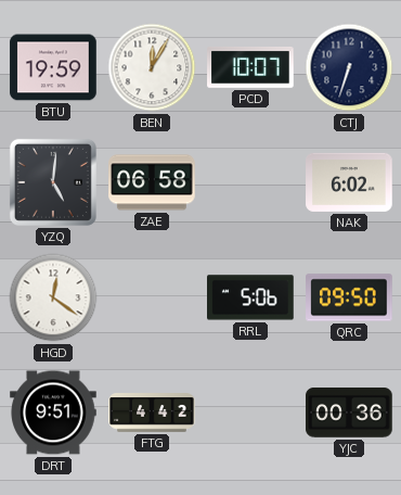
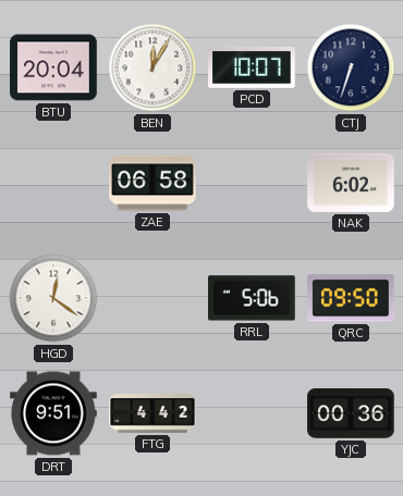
BTU: 19:59 -> 20:04 (53, 67)
YZQ: 5:01 -> none (53, 182)
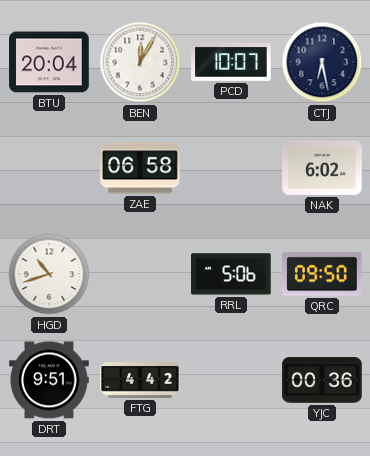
CTJ: 6:33 -> 6:28 (322, 62)
HGD: 12:21 -> 10:42 (49, 274)
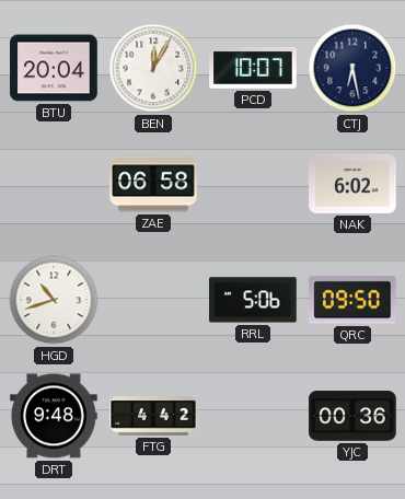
DRT: 9:51 -> 9:48 (54, 416)
